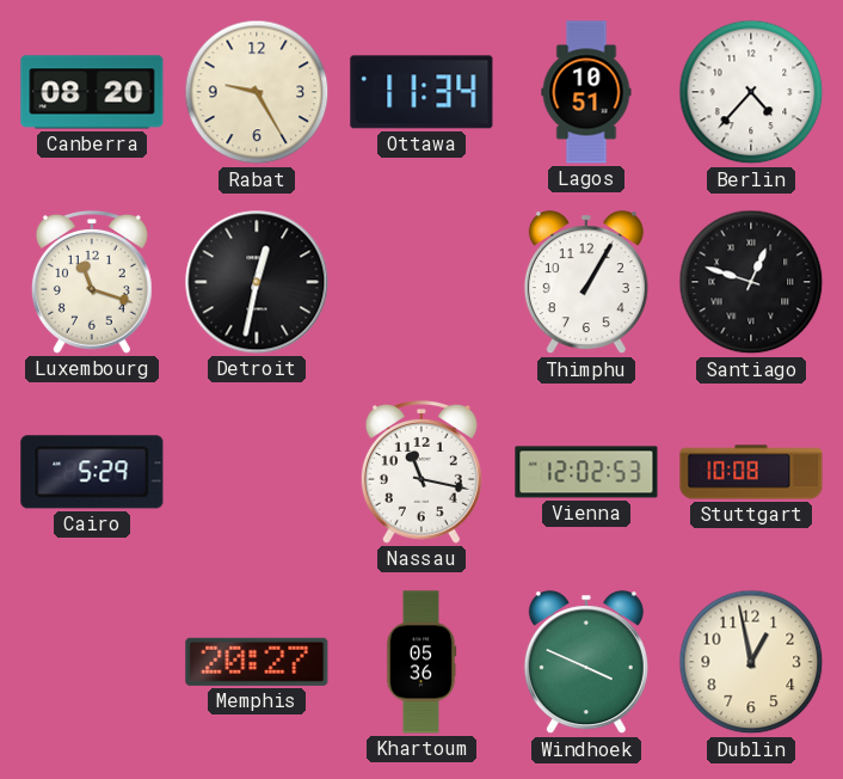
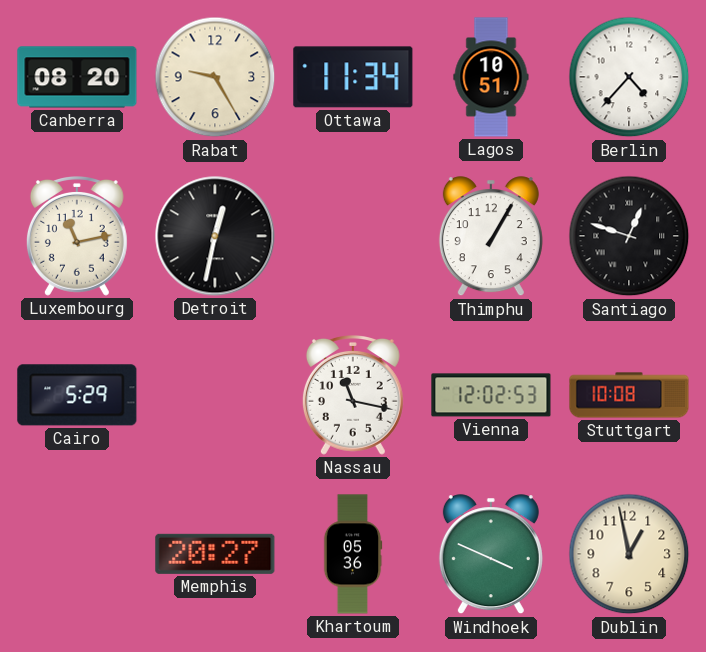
Luxembourg: 11:18 -> 11:13 (77, 237)
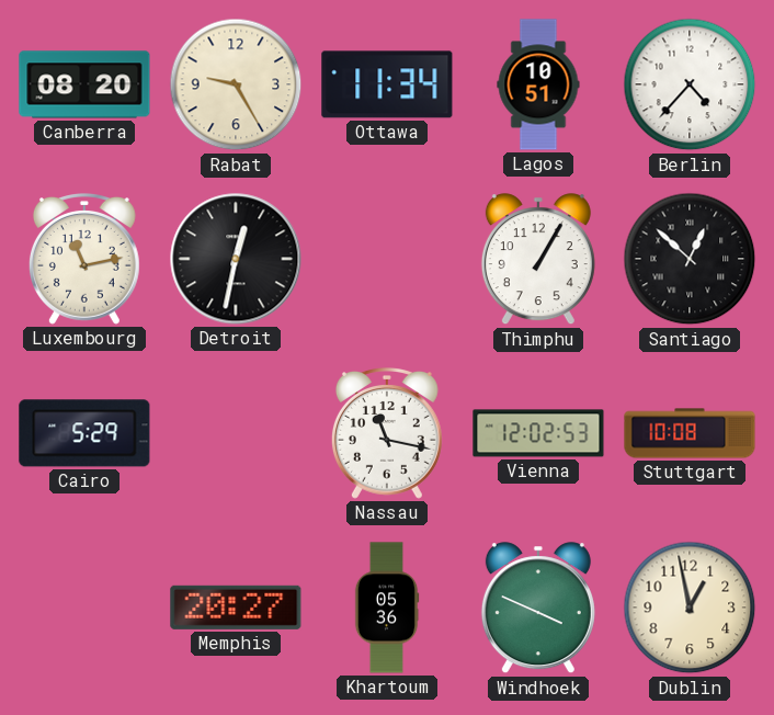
Santiago: 12:48 -> 12:52 (690, 259)
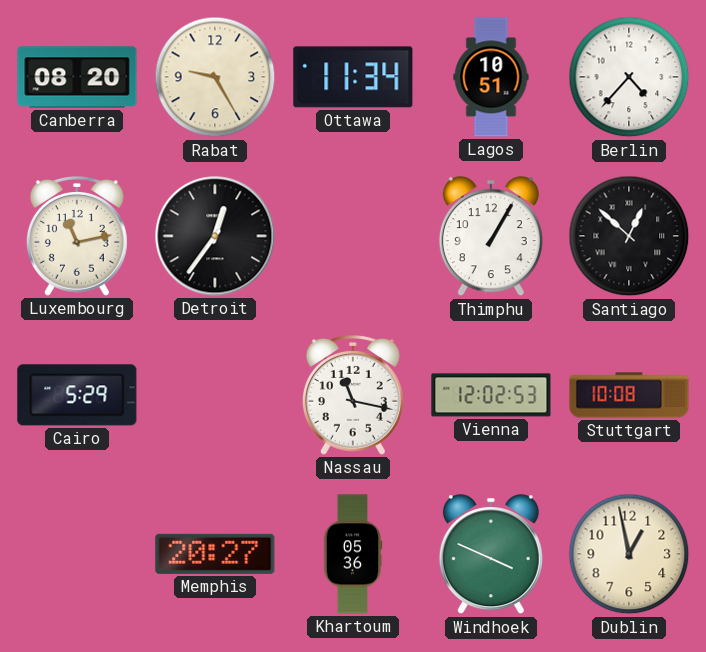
Detroit: 12:32 -> 12:36 (215, 236)
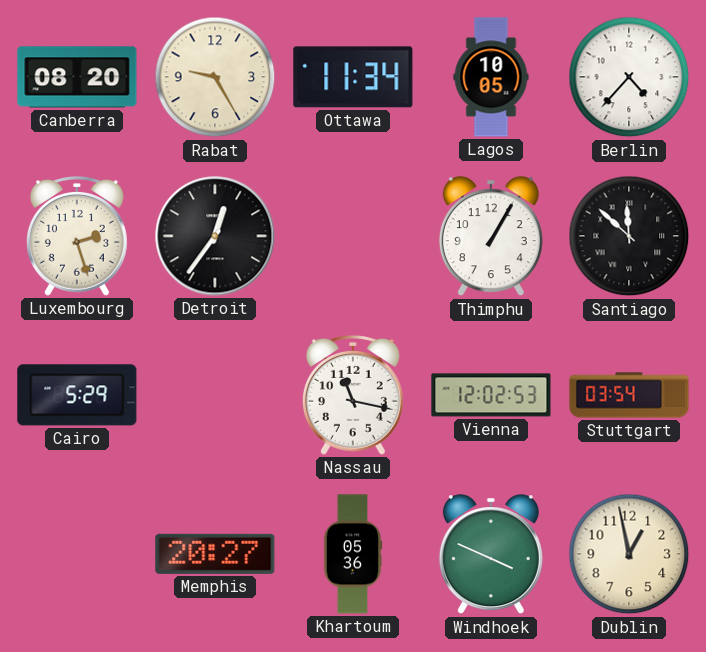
Lagos: 10:51 -> 10:05 (491, 77)
Luxembourg: 11:13 -> 2:27 (77, 237)
Santiago: 12:52 -> 11:52 (629, 236)
Stuttgart: 10:08 -> 03:54 (629, 395)
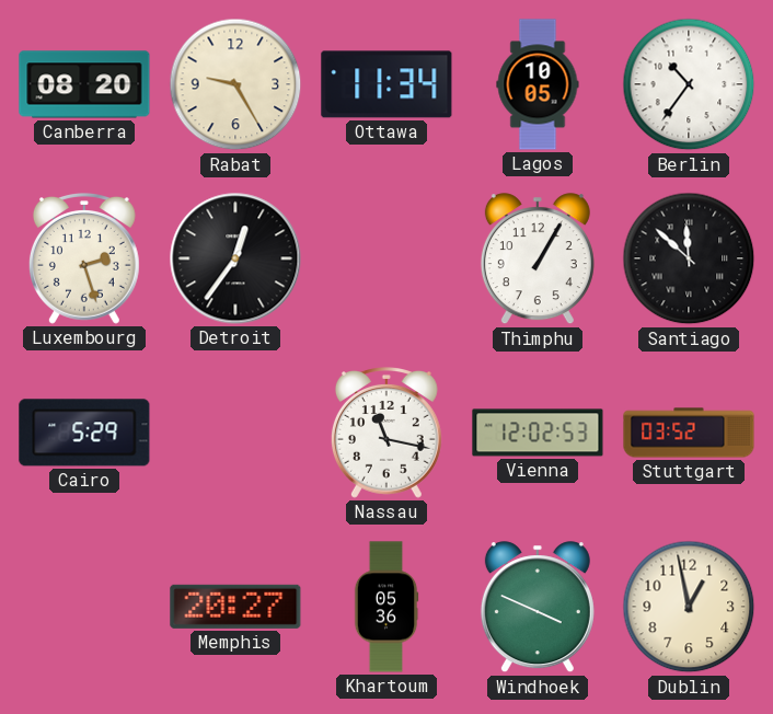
Berlin: 4:37 -> 10:36 (689, 84)
Stuttgart: 03:54 -> 03:52 (689, 433)
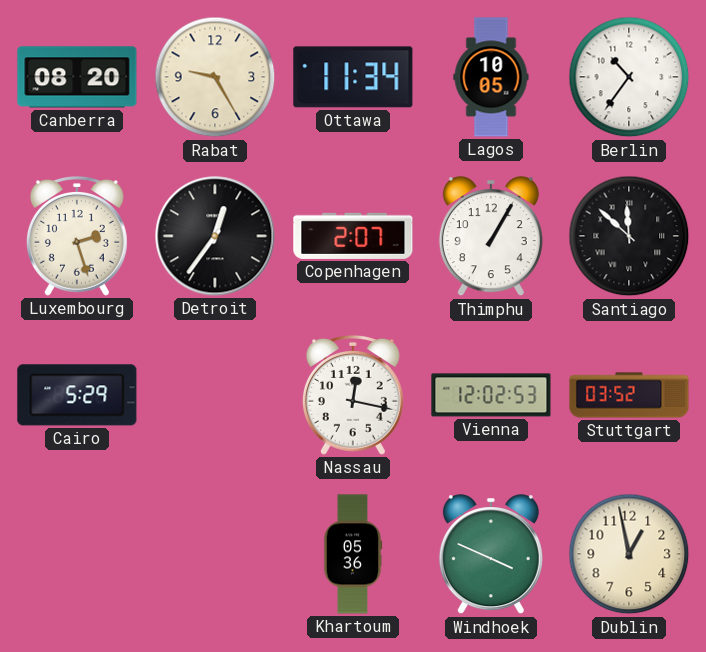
Copenhagen: none -> 2:07 (353, 236)
Nassau: 11:17 -> 12:17 (353, 396)
Memphis: 20:27 -> none (235, 607)
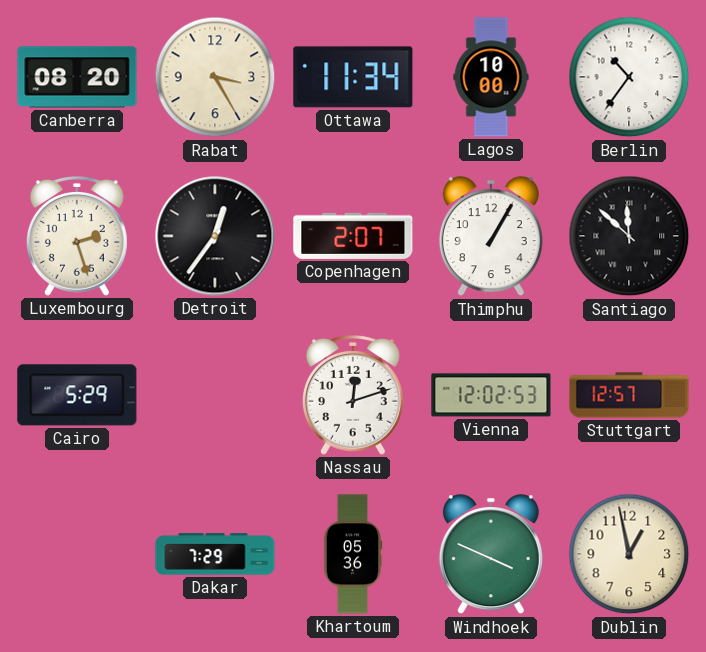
Rabat: 9:25 -> 3:25 (215, 77)
Lagos: 10:05 -> 10:00 (491, 77)
Nassau: 12:17 -> 12:12 (353, 396)
Stuttgart: 03:52 -> 12:57 (629, 395)
Dakar: none -> 7:29 (215, 554)
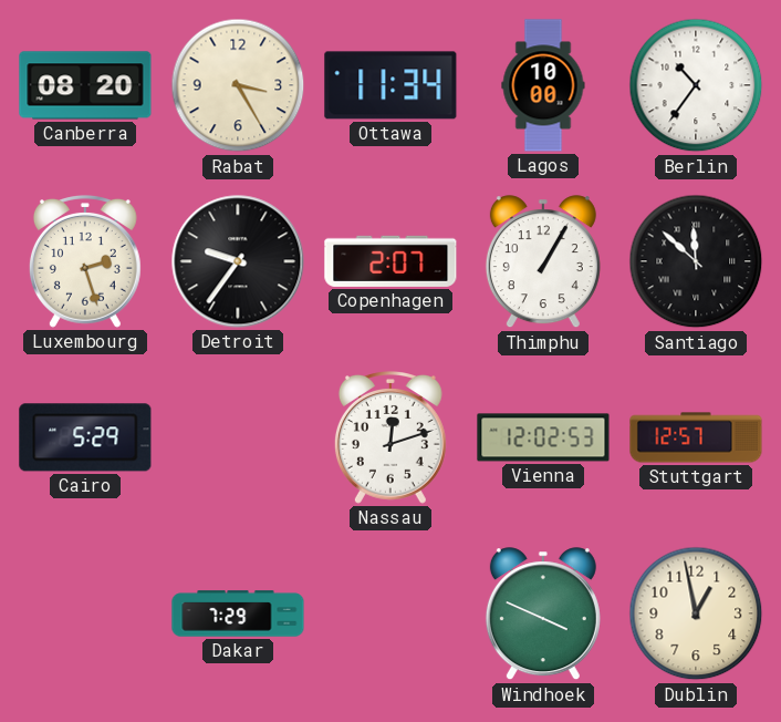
Detroit: 12:36 -> 9:36 (238, 261)
Khartoum: 05:36 -> none (353, 554)
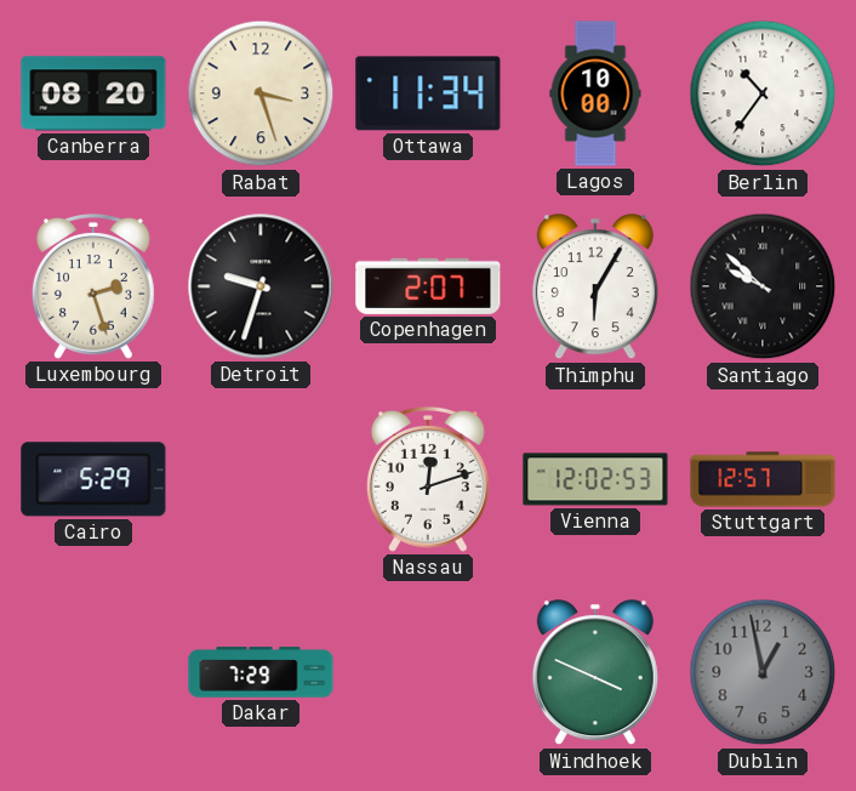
Rabat: 3:25 -> 3:27 (261, 93)
Detroit: 9:36 -> 9:33 (261, 286)
Thimphu: 1:05 -> 6:05 (595, 288)
Santiago: 11:52 -> 9:52 (763, 286)
Dublin dial: cream -> grey (763, 672)
